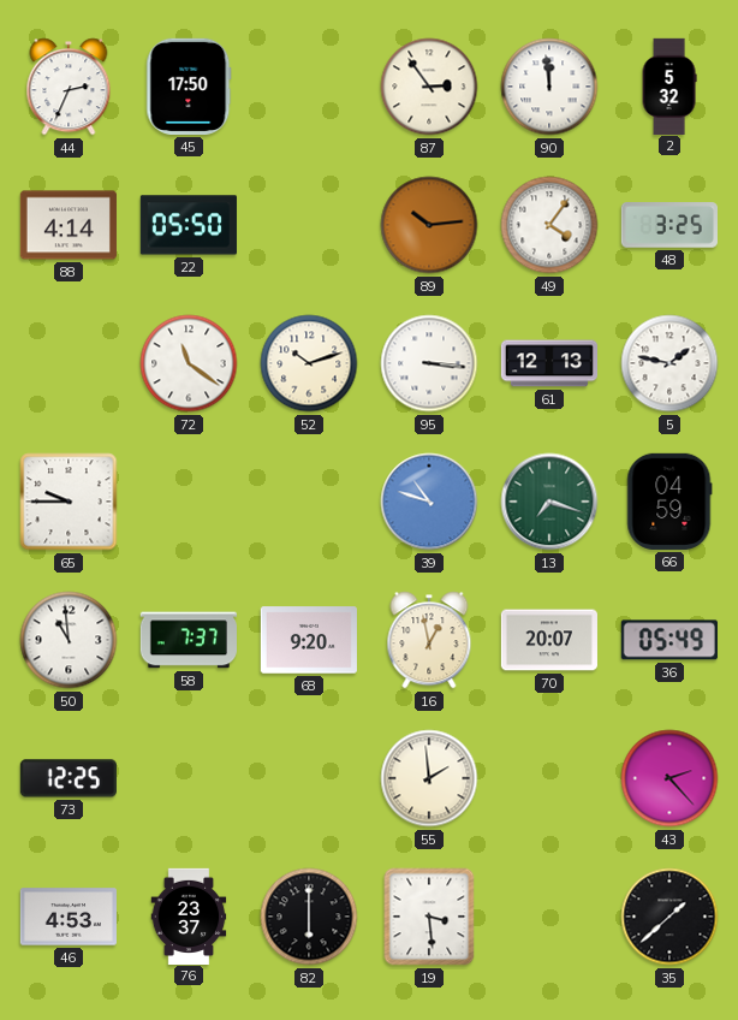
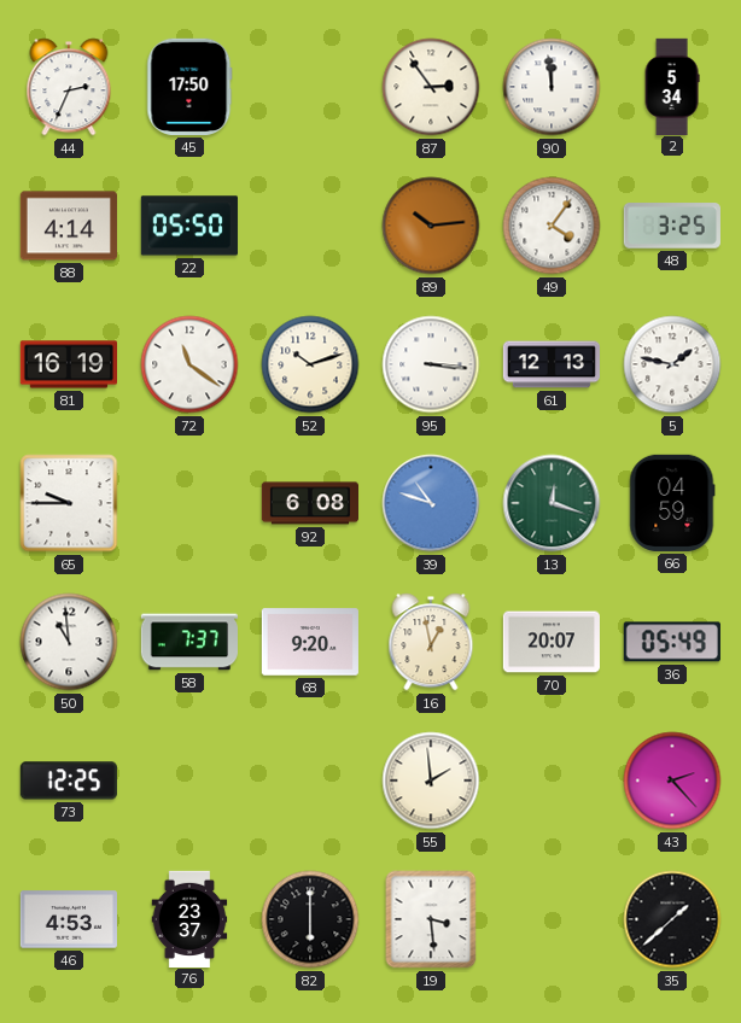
2: 5:32 -> 5:34 (672, 86)
81: none -> 16:19 (68, 364)
92: none -> 6:08 (309, 503)
13: 7:18 -> 12:18 (552, 503)
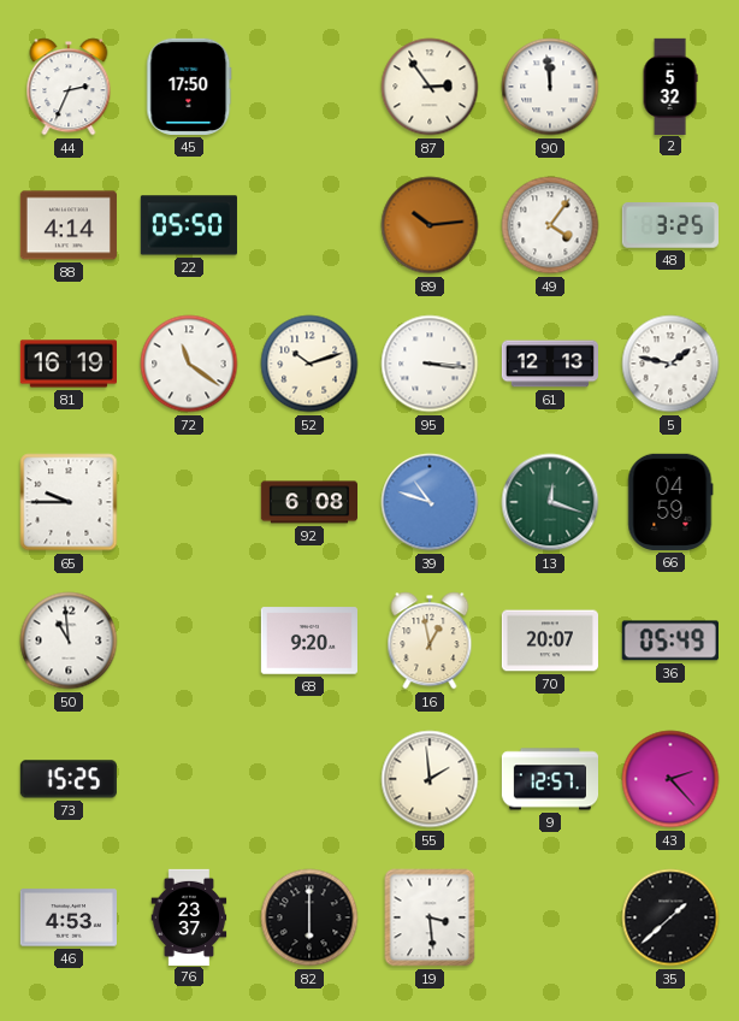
2: 5:34 -> 5:32 (670, 85)
58: 7:37 -> none (189, 642)
73: 12:25 -> 15:25 (69, 779)
9: none -> 12:57 (549, 779)
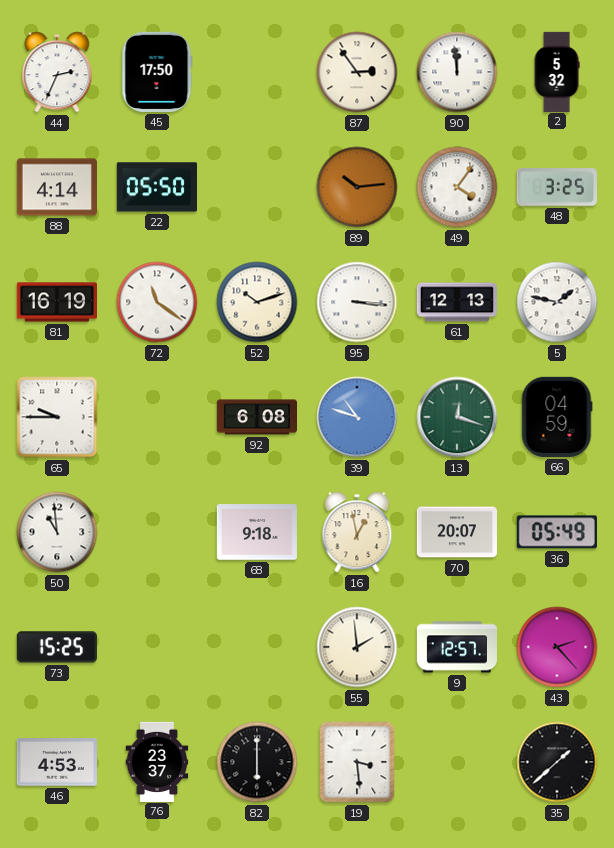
68: 9:20 -> 9:18 (257, 532)
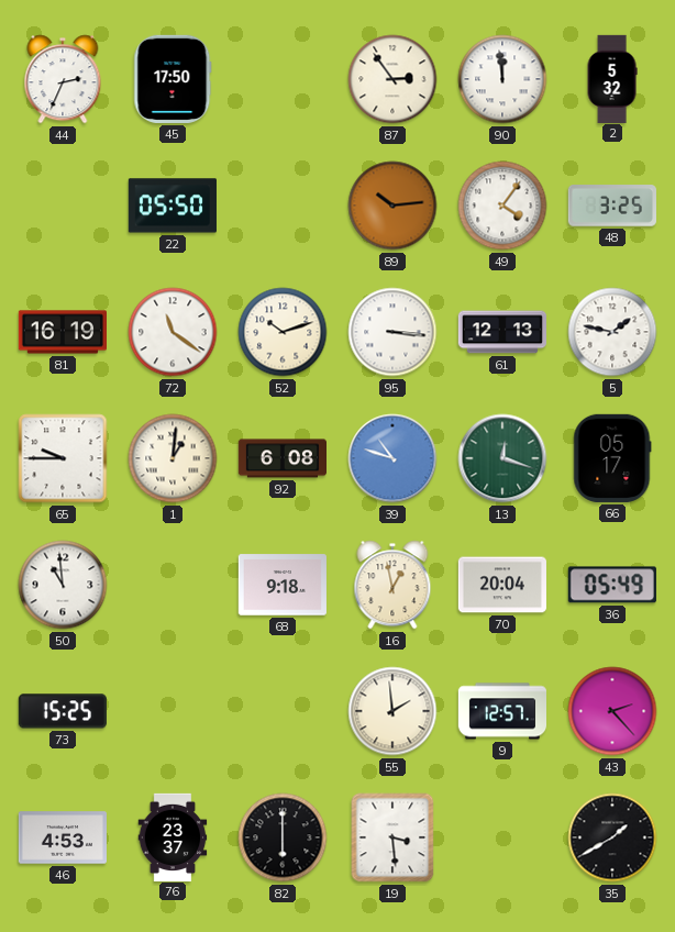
88: 4:14 -> none (57, 187)
1: none -> 1:01 (173, 458)
66: 04:59 -> 05:17 (612, 458)
70: 20:07 -> 20:04 (501, 585)
35: 1:38 -> 1:40 (612, 837)
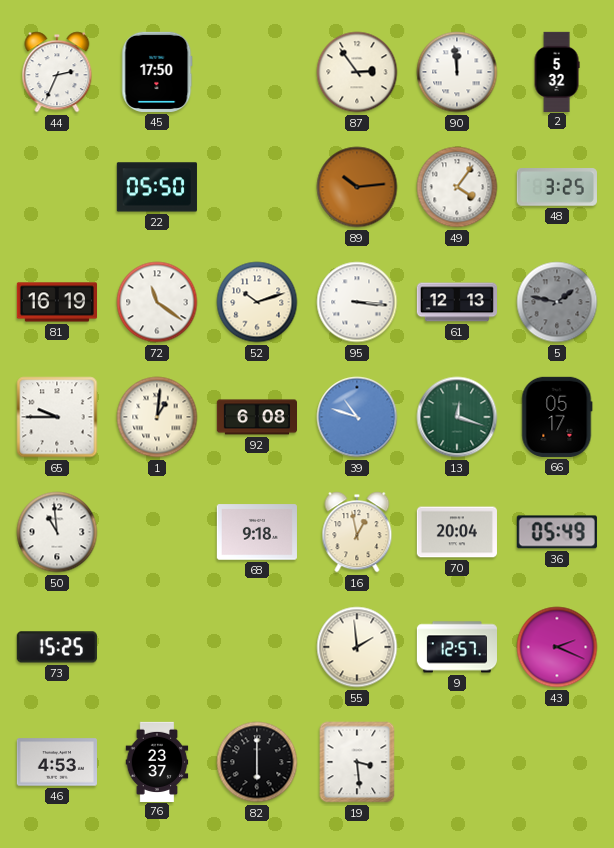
5 dial: white -> grey (557, 302)
43: 2:23 -> 2:19 (557, 647)
35: 1:40 -> none (612, 837)
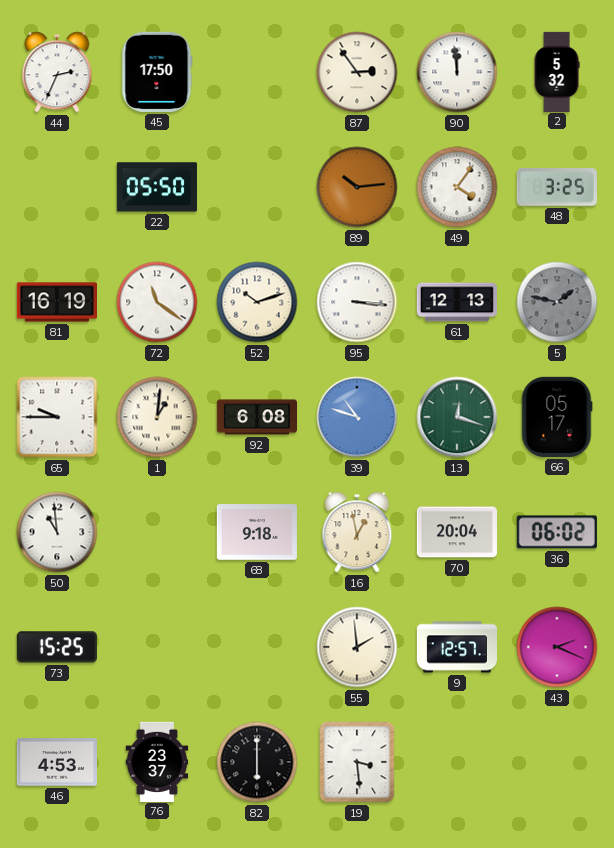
36: 05:49 -> 06:02 (557, 532)
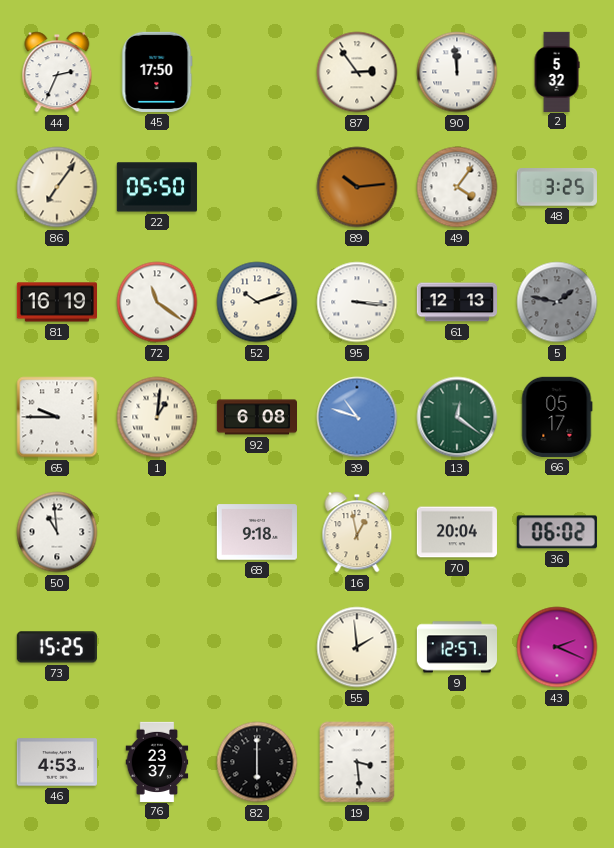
86: none -> 7:06 (57, 187)
13: 12:18 -> 12:21 (457, 417)
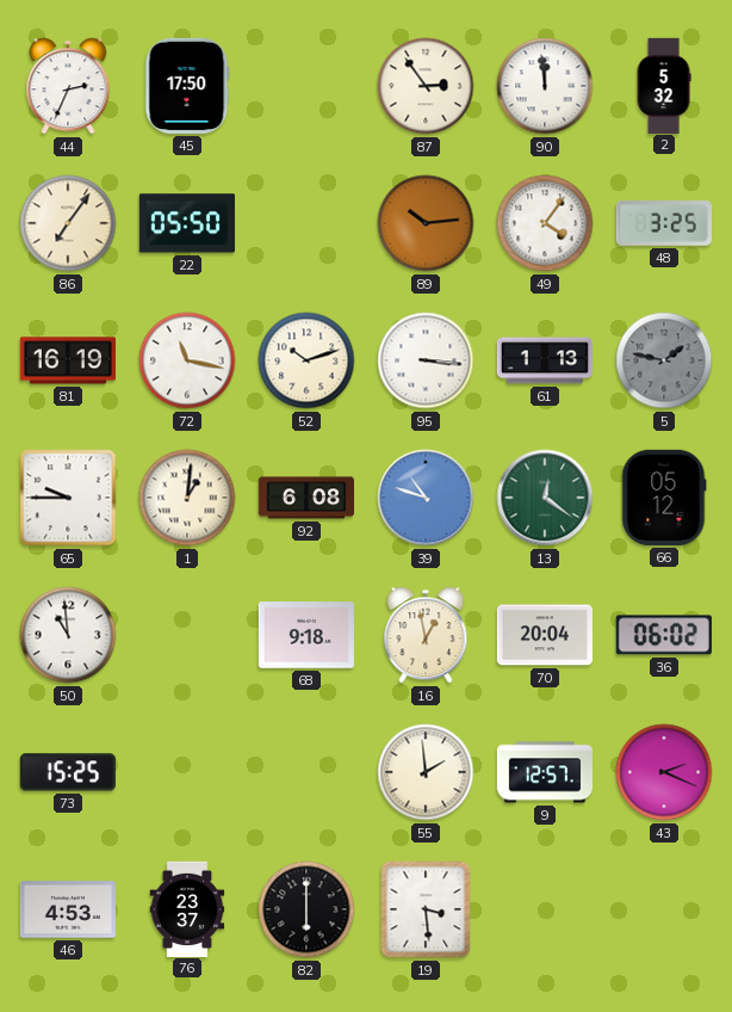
72: 11:21 -> 11:17 (187, 360)
61: 12:13 -> 1:13 (544, 360)
66: 05:17 -> 05:12 (664, 498)
